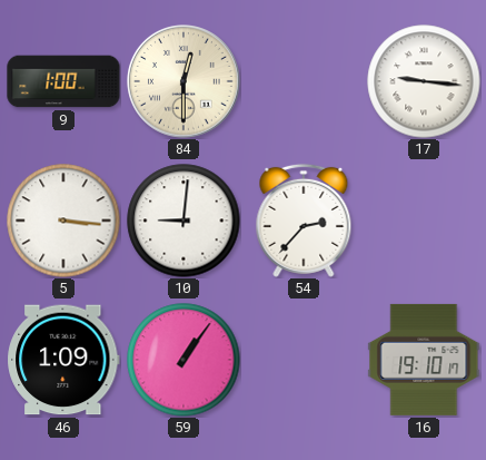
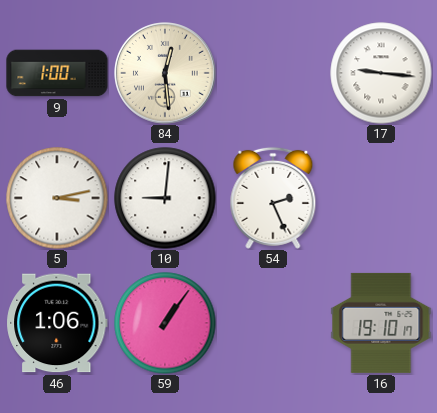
84: 12:30 -> 12:29 (166, 74)
5: 3:16 -> 3:13 (57, 198)
54: 2:37 -> 2:26 (273, 198)
46: 1:09 -> 1:06 (57, 323)
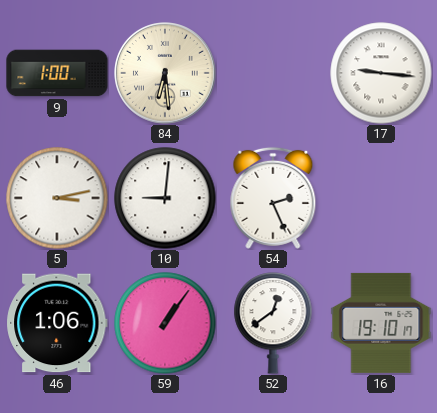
84: 12:29 -> 6:29 (166, 74)
52: none -> 12:39 (273, 323)
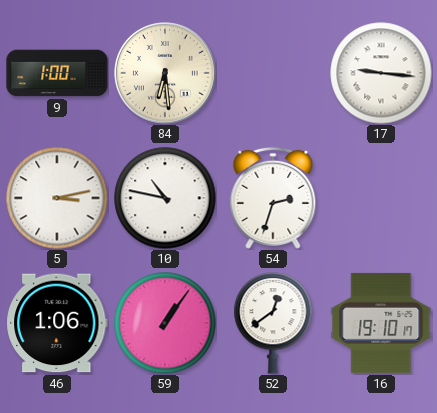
10: 9:01 -> 10:47 (165, 198)
54: 2:26 -> 2:33 (273, 198)
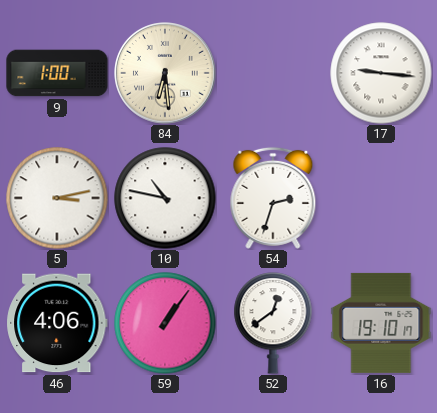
46: 1:06 -> 4:06 (57, 323)
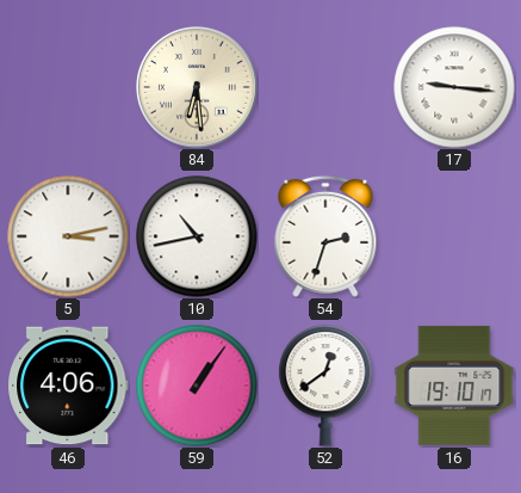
9: 1:00 -> none (57, 73)
10: 10:47 -> 10:43 (197, 236)
